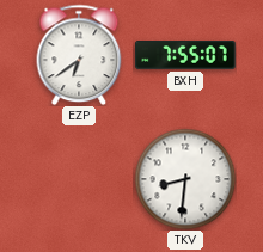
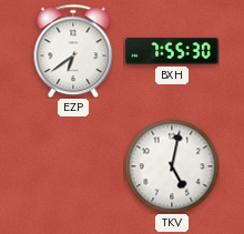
BXH: 7:55:07 -> 7:55:30 (172, 51)
TKV: 8:31 -> 5:02 (172, 166)
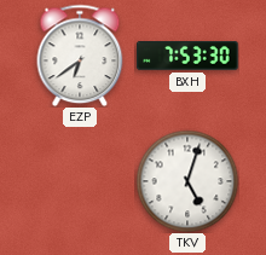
BXH: 7:55 -> 7:53 (187, 56)
TKV: 5:02 -> 5:03 (187, 181)
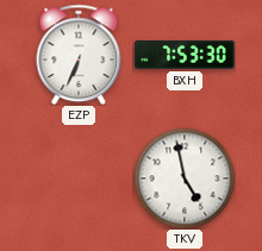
EZP: 6:39 -> 6:34 (79, 55)
TKV: 5:03 -> 4:58 (185, 178)
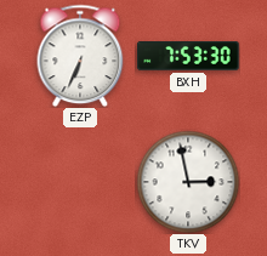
TKV: 4:58 -> 2:58 (188, 182)
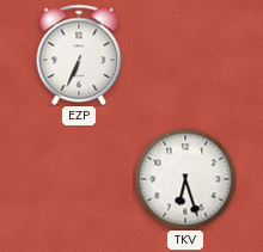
BXH: 7:53 -> none (188, 56)
TKV: 2:58 -> 6:27 (185, 179)
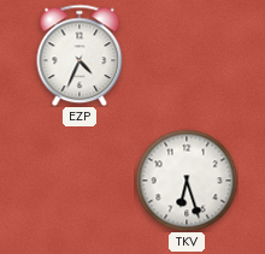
EZP: 6:34 -> 4:34 (79, 55)
